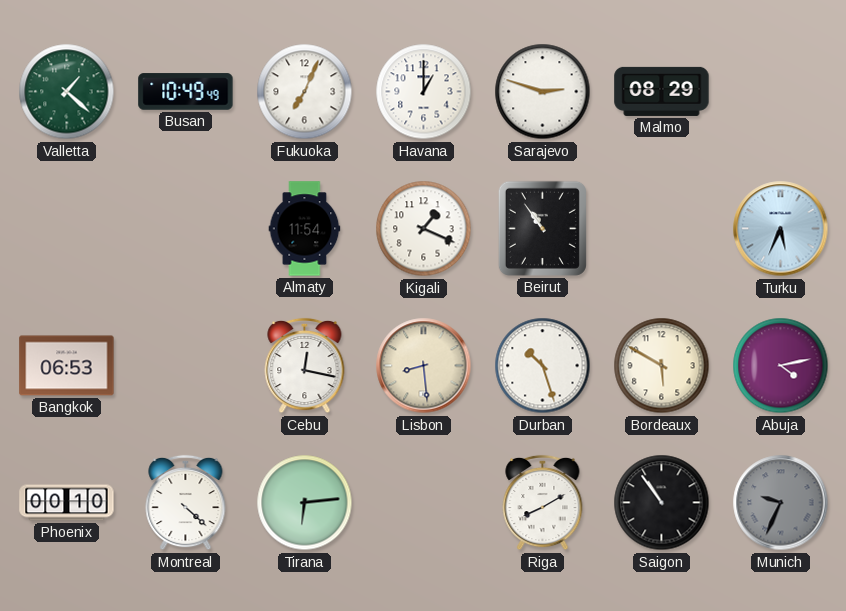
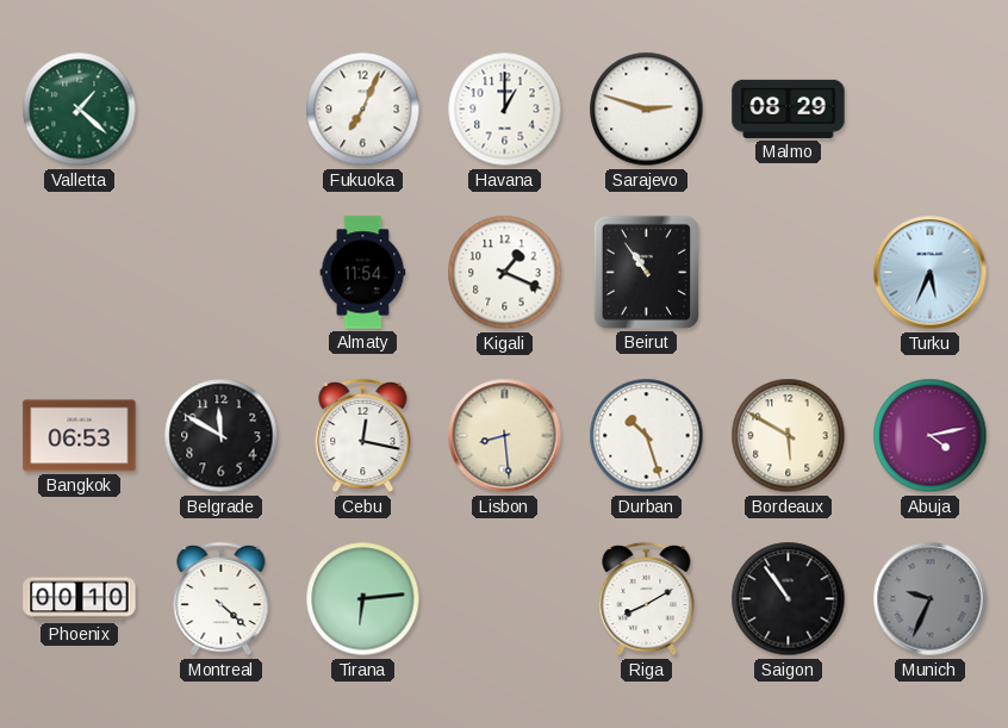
Busan: 10:49 -> none (186, 92)
Belgrade: none -> 11:50 (222, 436)
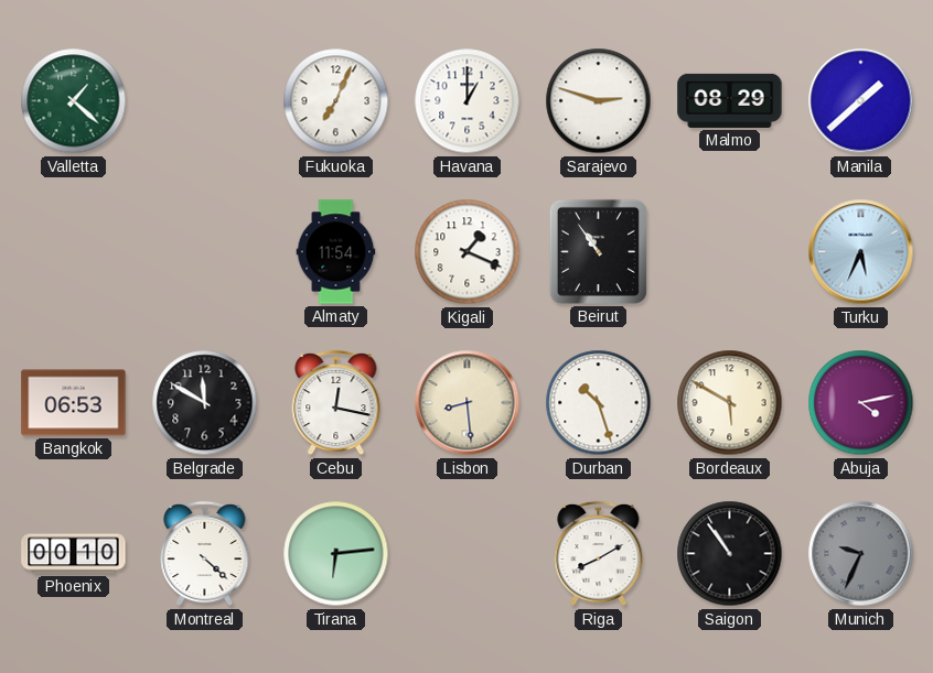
Manila: none -> 1:38 (861, 101)
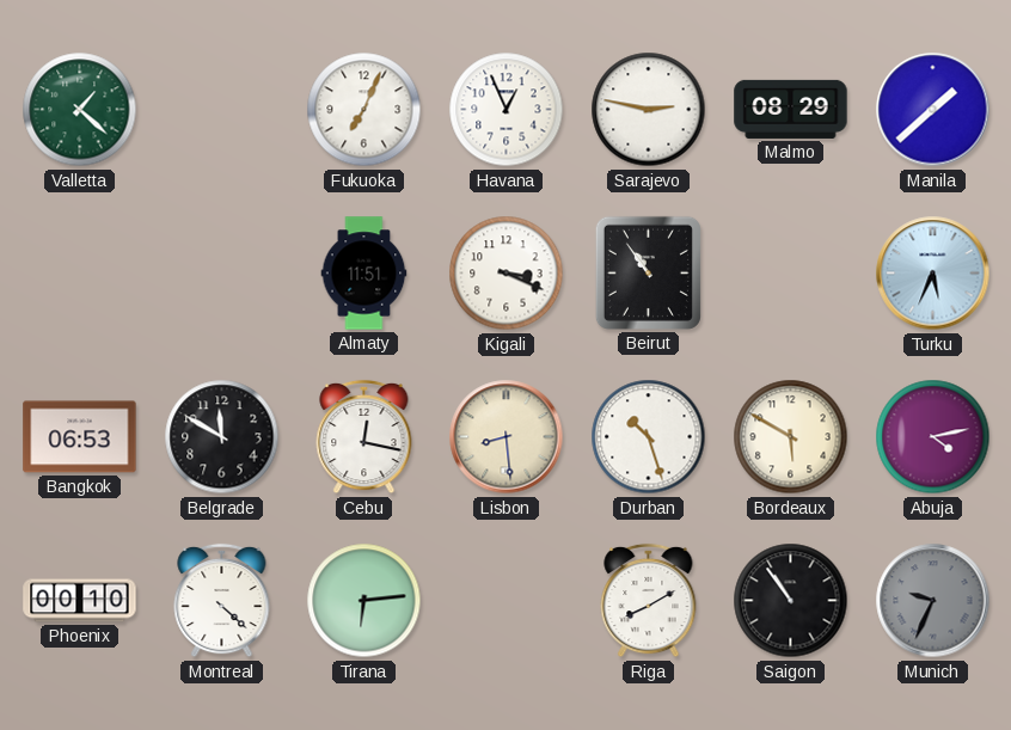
Havana: 1:00 -> 12:56 (507, 110)
Sarajevo: 2:48 -> 2:47 (649, 110)
Almaty: 11:54 -> 11:51 (364, 274)
Kigali: 1:19 -> 3:19 (507, 274)
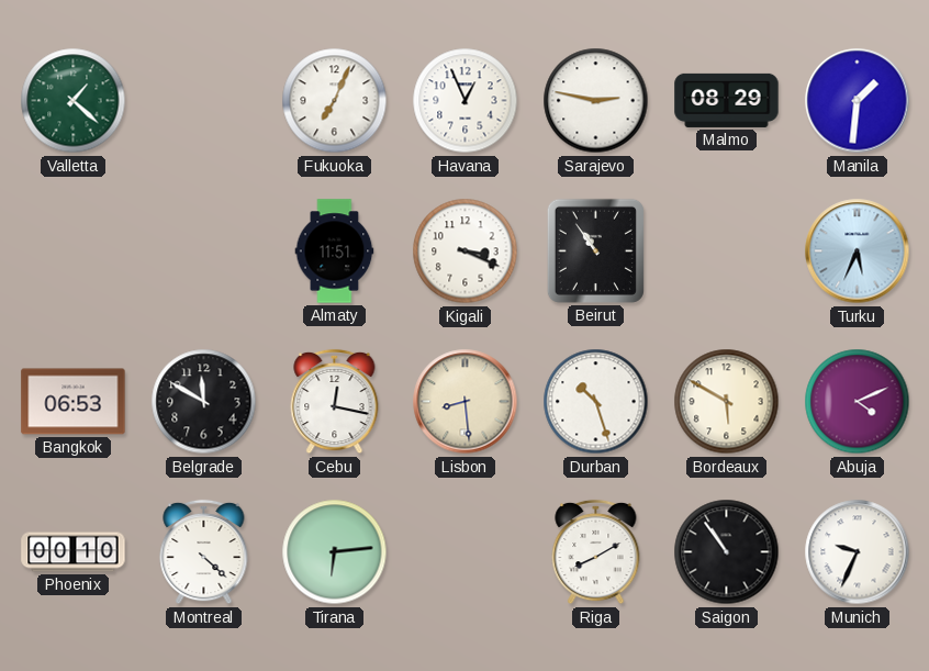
Manila: 1:38 -> 1:31 (858, 101)
Abuja: 4:13 -> 4:11 (858, 402)
Munich dial: grey -> white (858, 552)
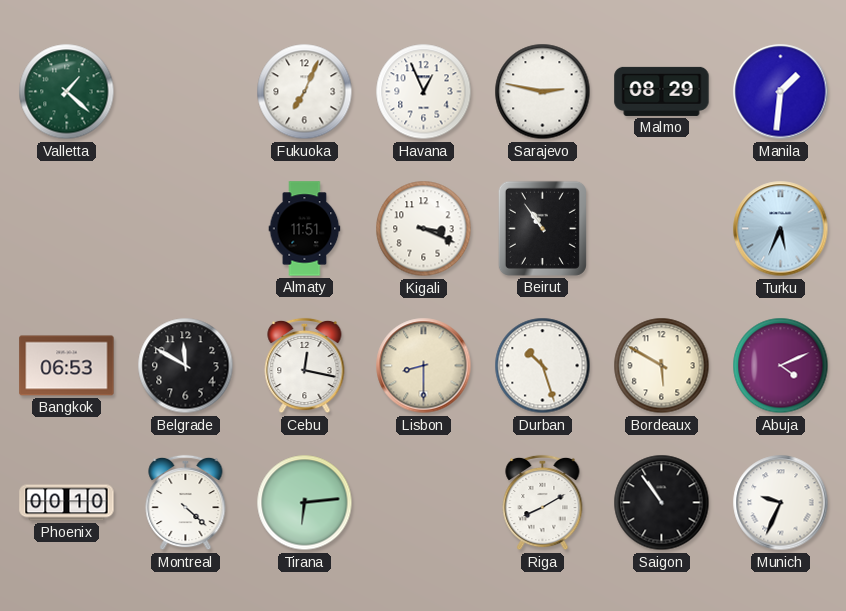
Lisbon: 8:29 -> 8:30 (424, 366)
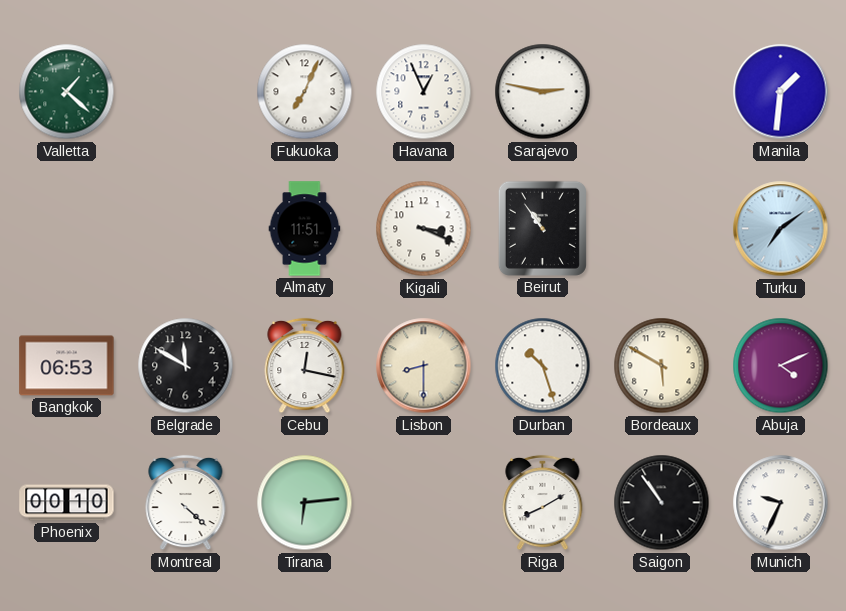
Malmo: 08:29 -> none (662, 91)
Turku: 5:34 -> 7:09 (781, 229)
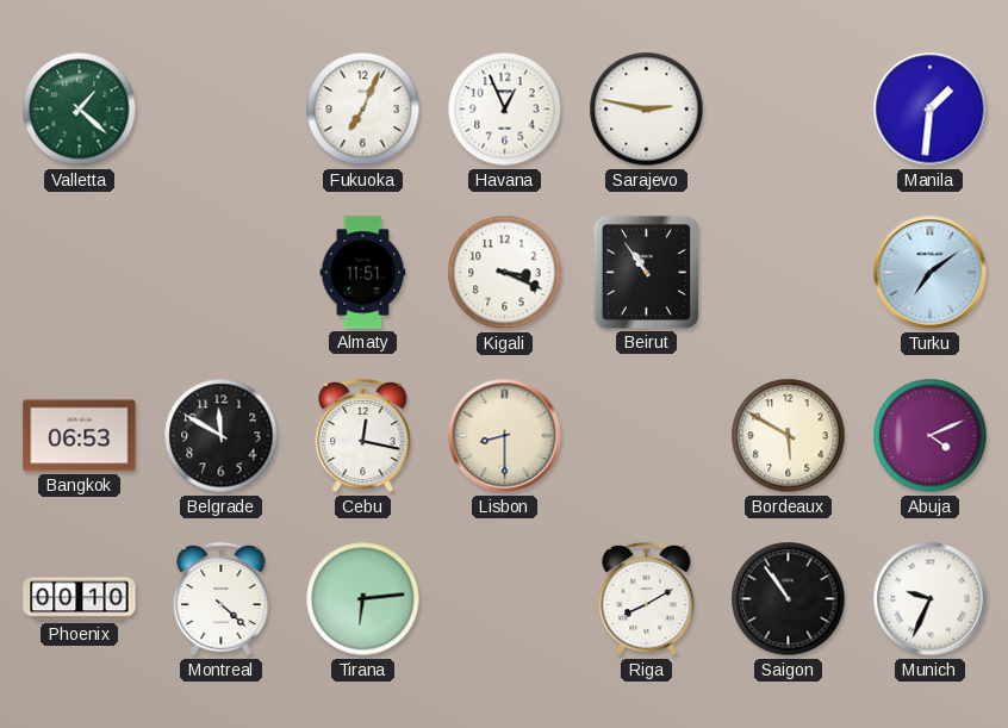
Durban: 10:27 -> none (543, 366)
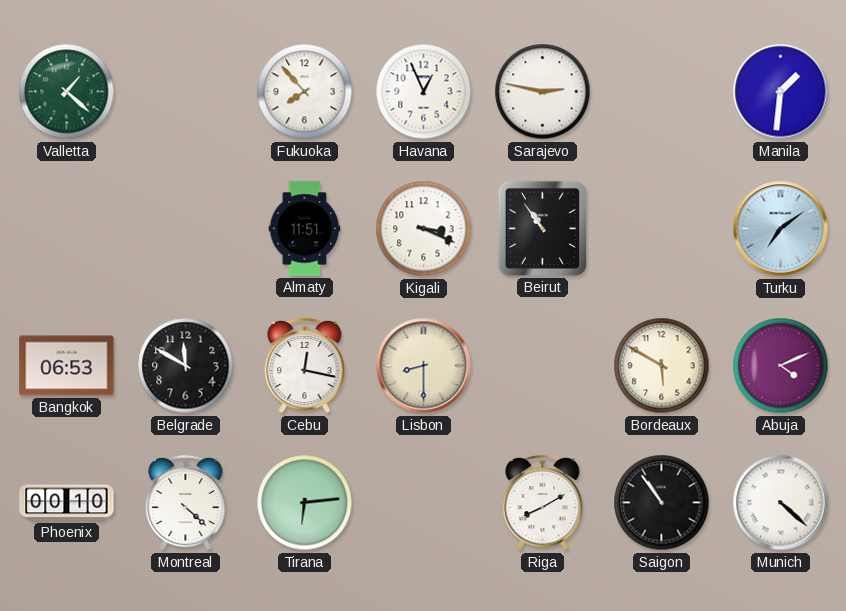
Fukuoka: 7:04 -> 7:53 (305, 92)
Munich: 9:34 -> 4:22 (781, 503)
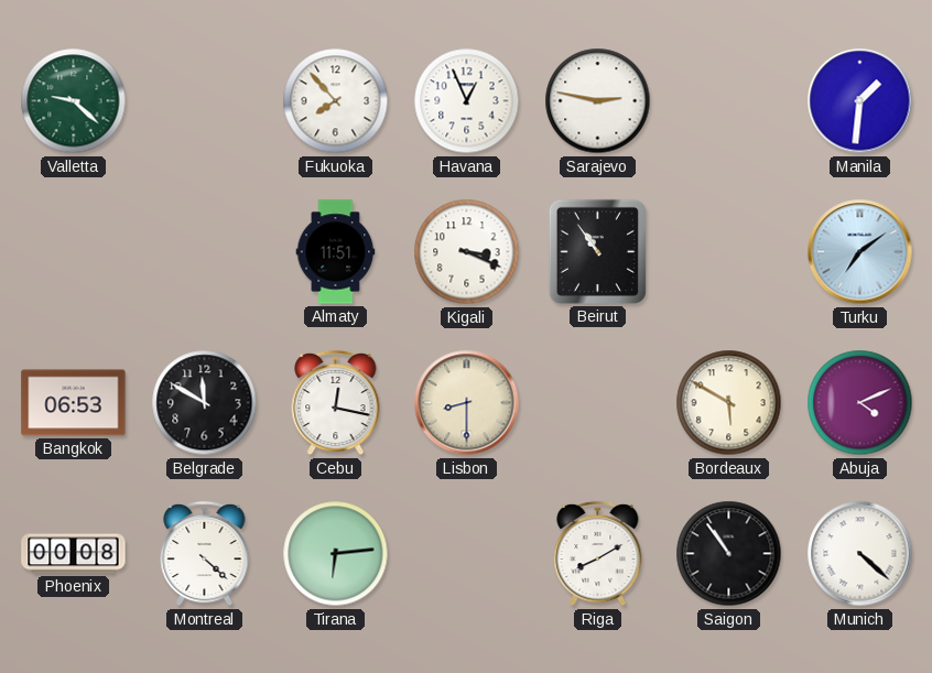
Valletta: 1:22 -> 9:22 (74, 101)
Phoenix: 00:10 -> 00:08 (74, 554)
